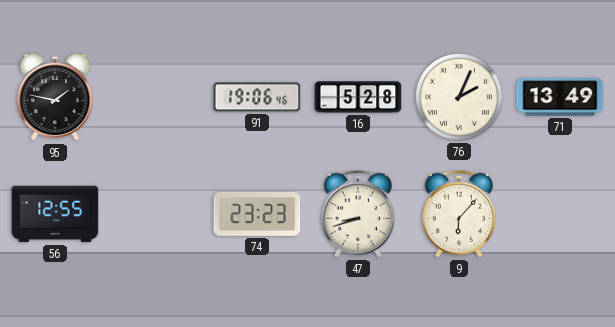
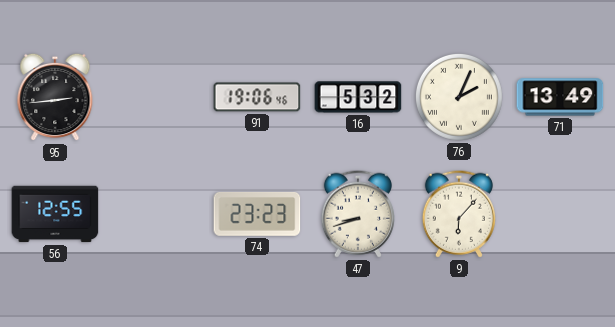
95: 1:47 -> 2:44 (55, 97)
16: 5:28 -> 5:32 (358, 97)
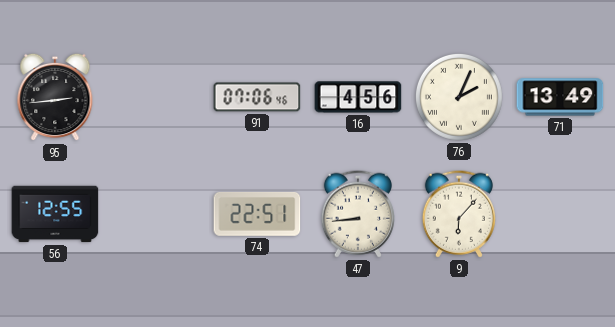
91: 19:06 -> 07:06 (257, 97)
16: 5:32 -> 4:56 (358, 97)
74: 23:23 -> 22:51 (257, 214)
47: 8:42 -> 8:44 (358, 214)
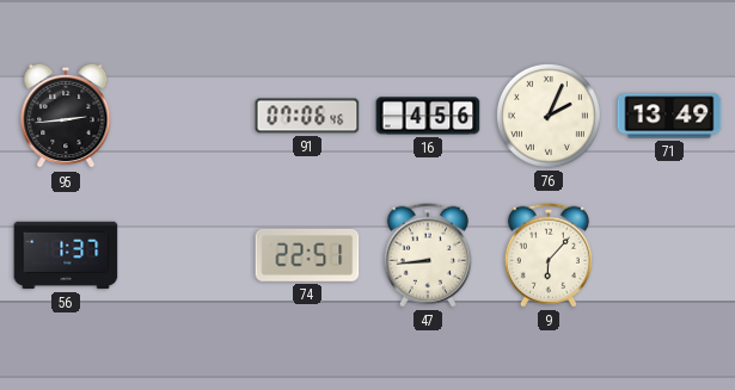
56: 12:55 -> 1:37 (66, 255)
